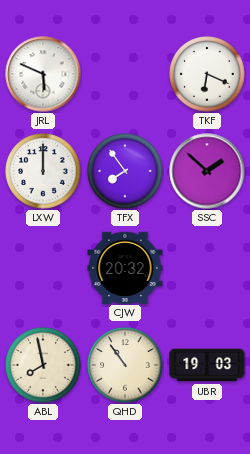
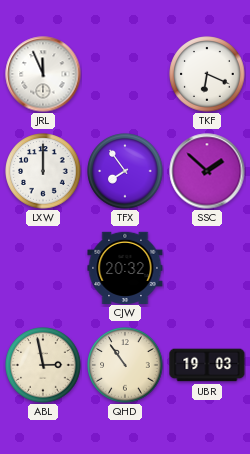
JRL: 5:49 -> 11:56 (43, 74)
ABL: 7:58 -> 2:58 (43, 365)
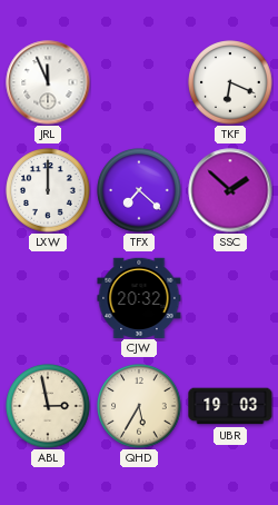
TFX: 7:54 -> 7:22 (139, 190)
QHD: 10:54 -> 5:35 (139, 406)
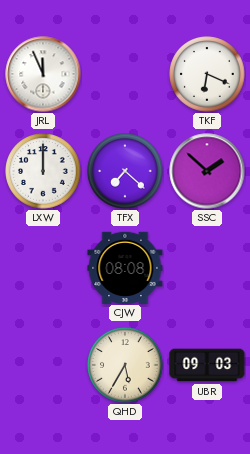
CJW: 20:32 -> 08:08 (125, 267)
ABL: 2:58 -> none (48, 406)
UBR: 19:03 -> 09:03 (207, 365)
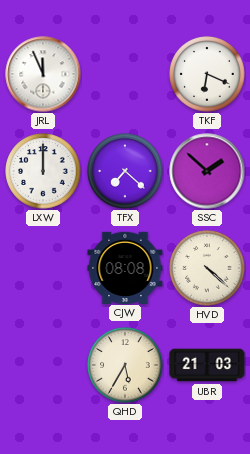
HVD: none -> 4:22 (207, 268)
UBR: 09:03 -> 21:03 (207, 365)
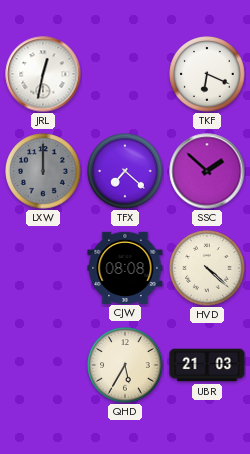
JRL: 11:56 -> 12:32 (43, 74)
LXW dial: white -> grey (43, 171)
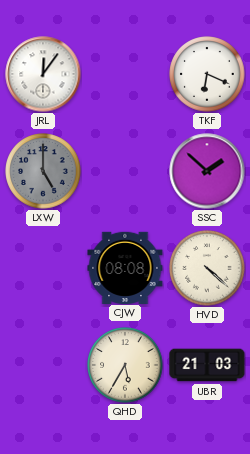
JRL: 12:32 -> 12:06 (43, 74)
LXW: 12:00 -> 5:00 (43, 171)
TFX: 7:22 -> none (125, 171)
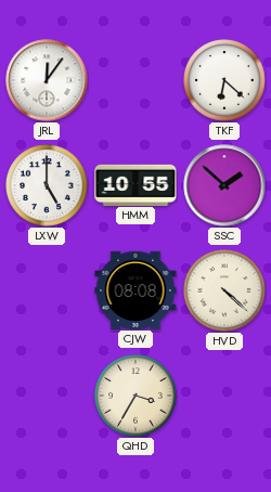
TKF: 6:19 -> 6:22 (224, 80)
LXW dial: grey -> white (47, 185)
HMM: none -> 10:55 (135, 184)
QHD: 5:35 -> 3:35 (135, 396)
UBR: 21:03 -> none (207, 365)
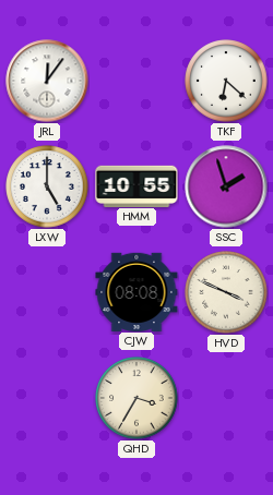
SSC: 1:52 -> 1:57 (226, 186)
HVD: 4:22 -> 3:49 (226, 292)
